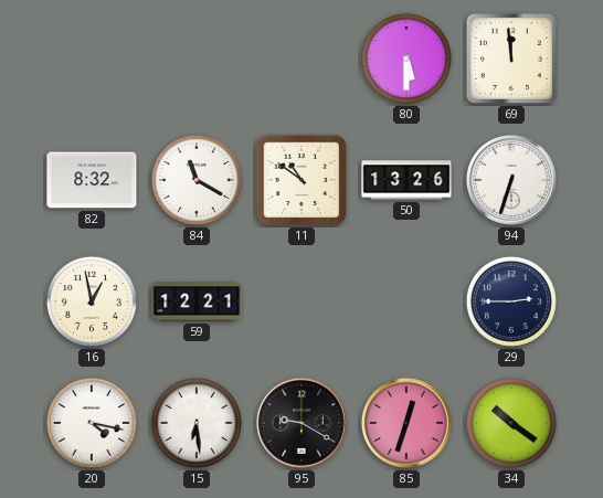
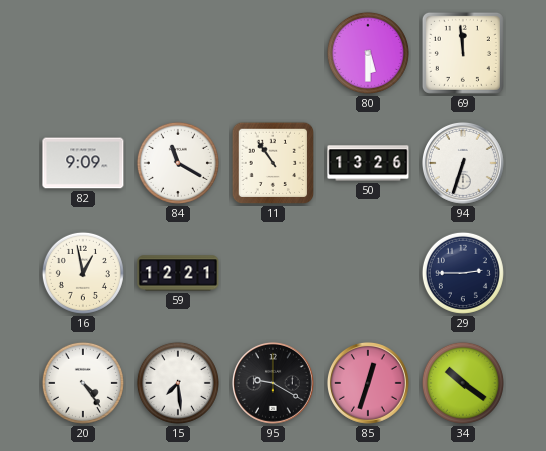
82: 8:32 -> 9:09 (83, 163)
11: 10:51 -> 10:54 (273, 163)
20: 4:17 -> 4:24 (83, 383)
15: 6:29 -> 7:29 (178, 383)
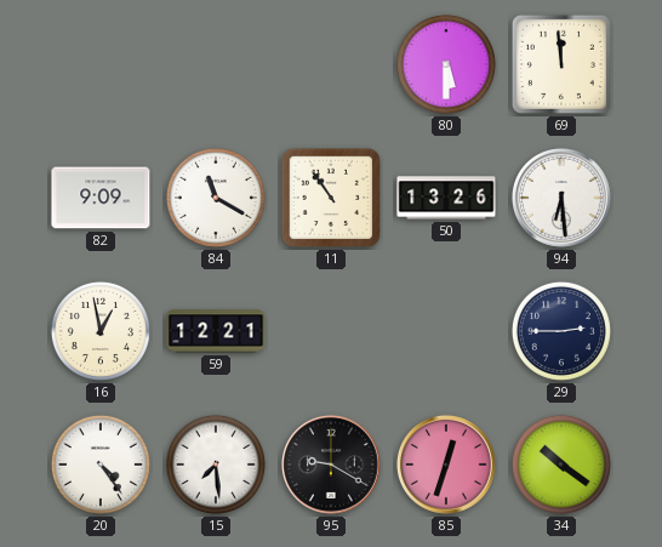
94: 6:33 -> 6:29 (561, 198)
